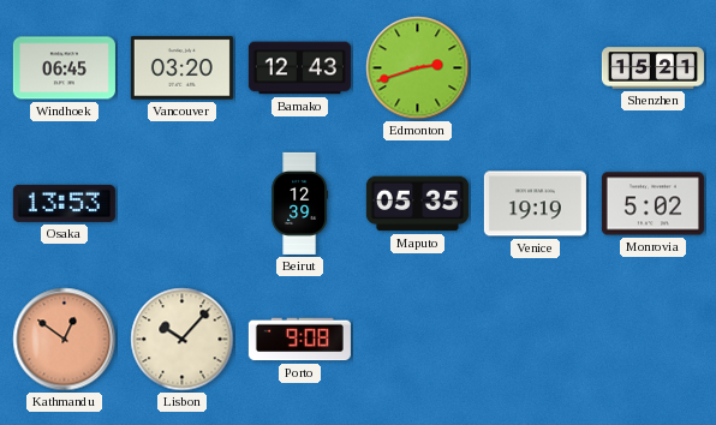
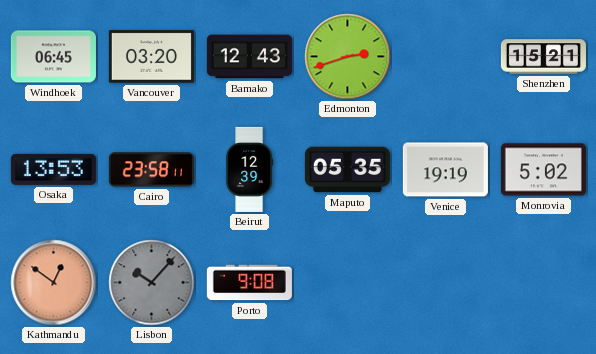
Cairo: none -> 23:58 (151, 170)
Lisbon dial: cream -> grey (152, 283)
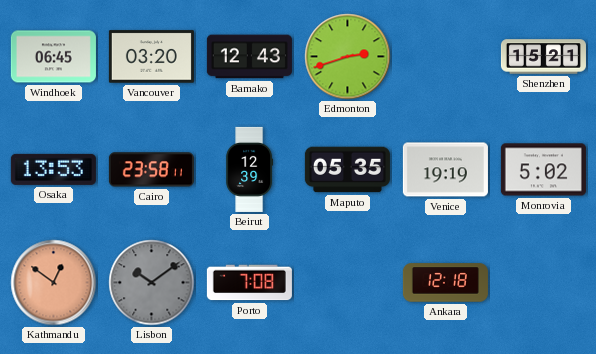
Lisbon: 10:07 -> 10:09 (152, 283)
Porto: 9:08 -> 7:08 (249, 283)
Ankara: none -> 12:18 (445, 283)
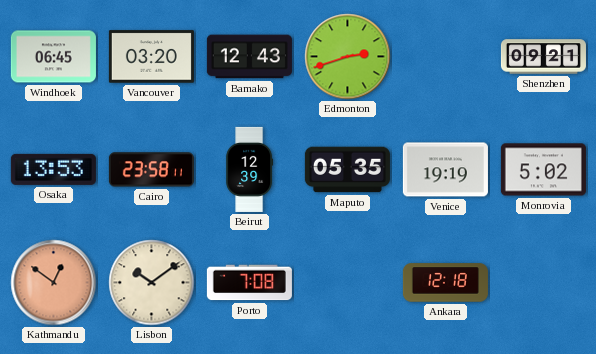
Shenzhen: 15:21 -> 09:21 (543, 57)
Lisbon dial: grey -> cream (152, 283)
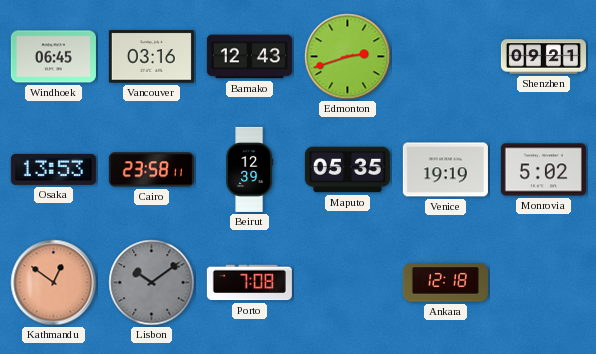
Vancouver: 03:20 -> 03:16 (151, 57)
Lisbon dial: cream -> grey (152, 283)
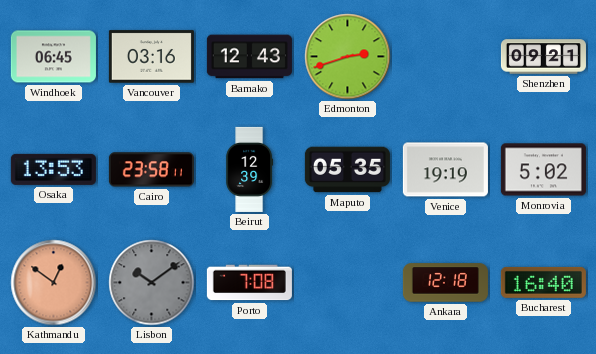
Bucharest: none -> 16:40 (543, 282)
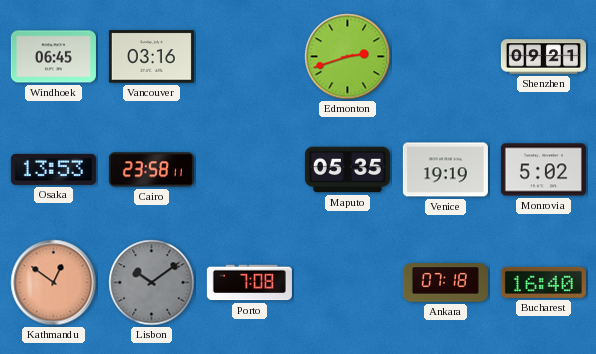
Bamako: 12:43 -> none (249, 57)
Beirut: 12:39 -> none (250, 169)
Ankara: 12:18 -> 07:18 (445, 283)
